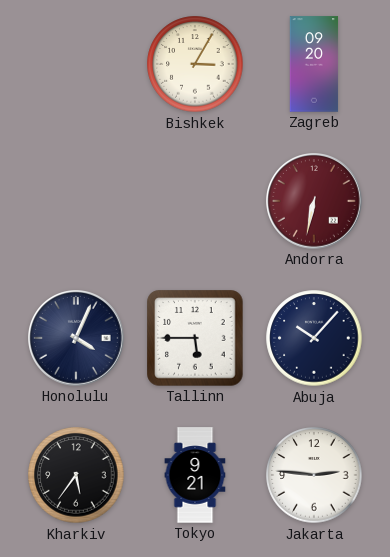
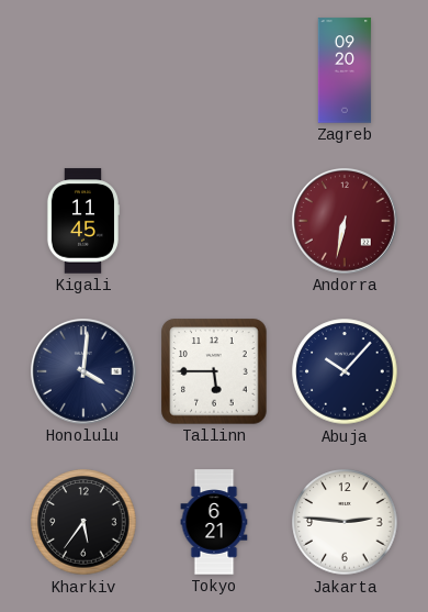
Bishkek: 3:05 -> none (195, 64)
Kigali: none -> 11:45 (83, 221)
Honolulu: 4:04 -> 4:01 (83, 371)
Tokyo: 9:21 -> 6:21 (214, 522)
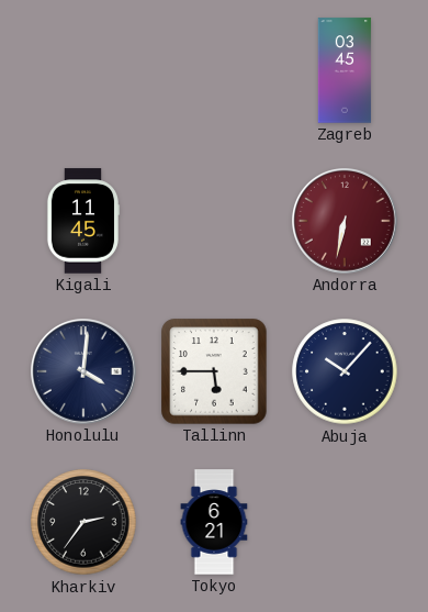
Zagreb: 09:20 -> 03:45 (345, 70)
Kharkiv: 5:36 -> 2:36 (83, 522)
Jakarta: 2:46 -> none (345, 522)
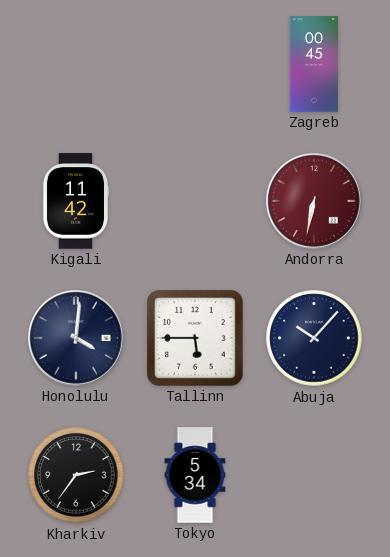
Zagreb: 03:45 -> 00:45 (314, 64)
Kigali: 11:45 -> 11:42 (76, 201)
Tokyo: 6:21 -> 5:34 (195, 475)
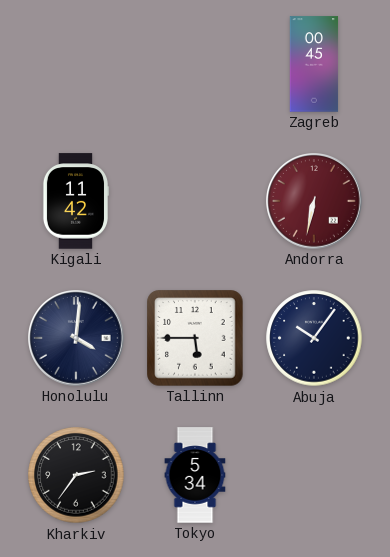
Abuja: 10:07 -> 10:06 (314, 338)
